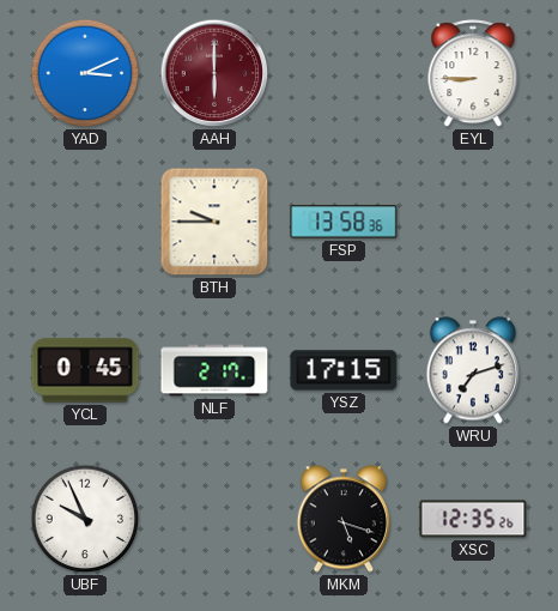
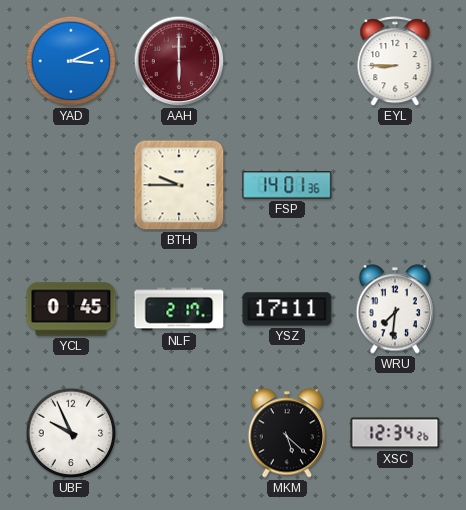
FSP: 13:58 -> 14:01 (287, 185)
YSZ: 17:15 -> 17:11 (287, 309)
WRU: 7:12 -> 7:31 (394, 309)
MKM: 5:18 -> 5:22 (286, 433)
XSC: 12:35 -> 12:34 (395, 433)
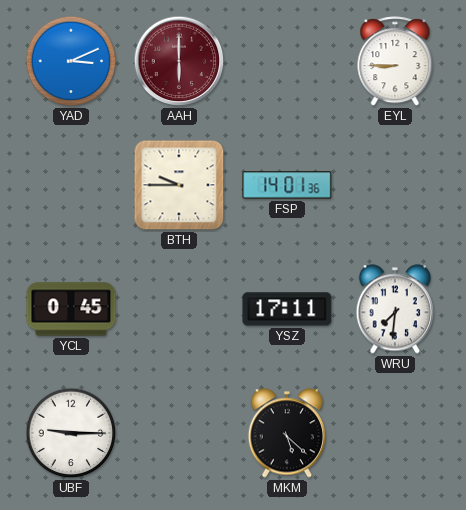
NLF: 2:17 -> none (179, 309)
UBF: 9:56 -> 9:15 (71, 433)
XSC: 12:34 -> none (395, 433)
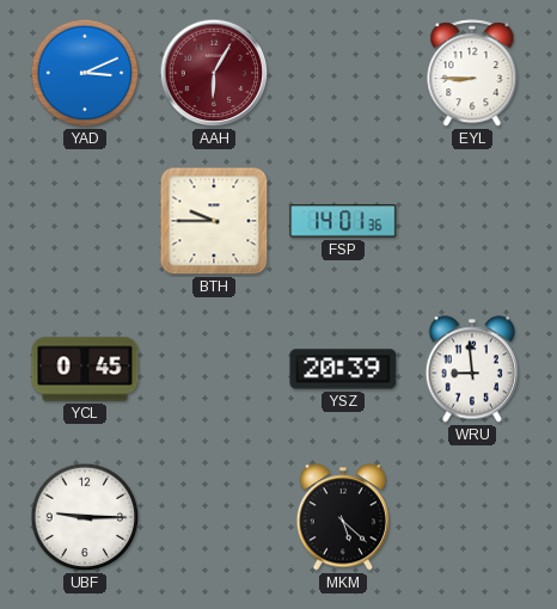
AAH: 6:00 -> 6:05 (214, 73)
YSZ: 17:11 -> 20:39 (343, 369)
WRU: 7:31 -> 8:59 (471, 369)
